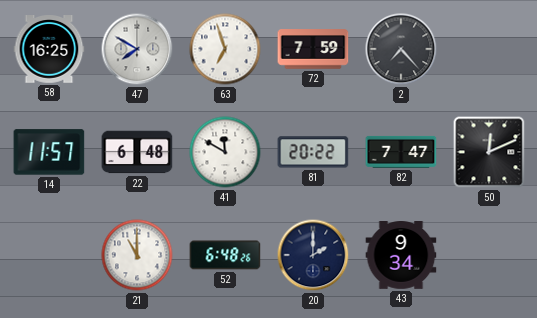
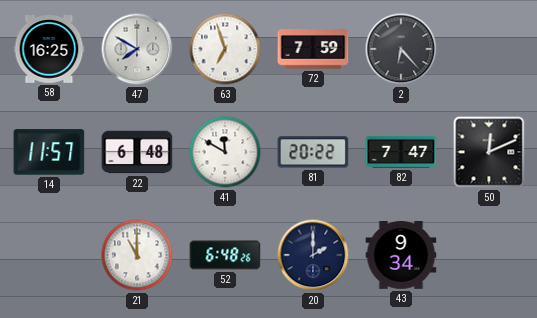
2: 7:23 -> 6:23 (401, 49)
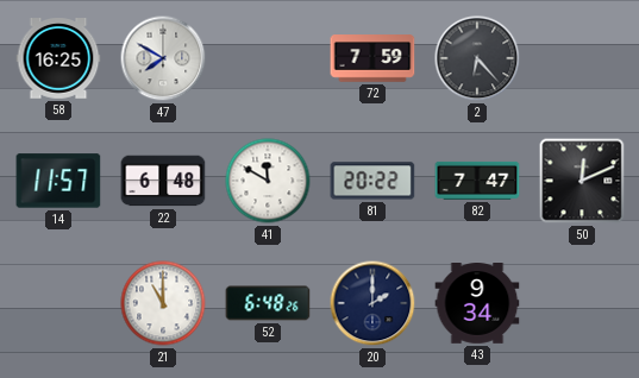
63: 6:57 -> none (225, 49)
